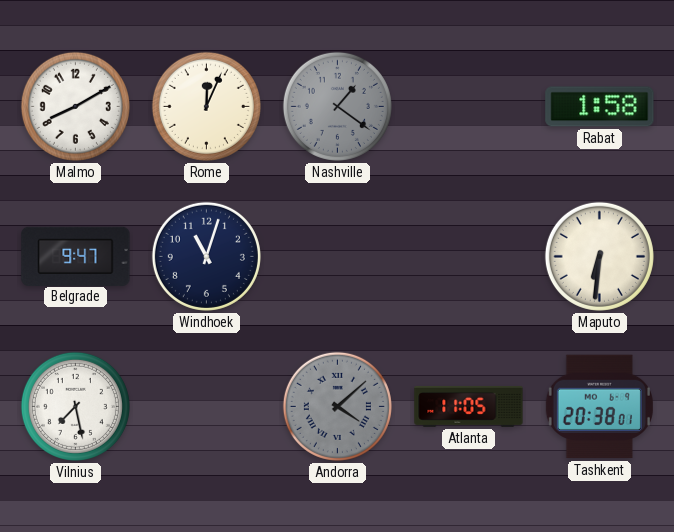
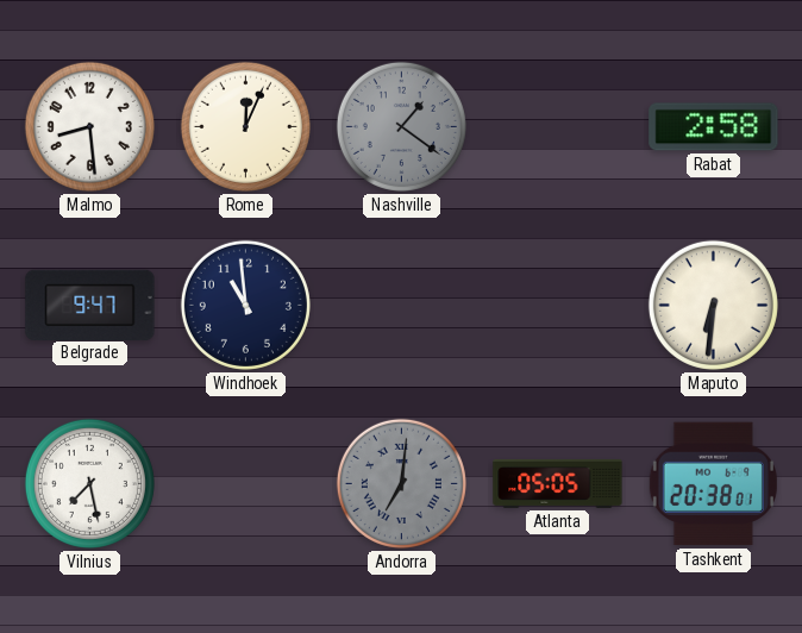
Malmo: 8:10 -> 8:29 (89, 126)
Rabat: 1:58 -> 2:58 (714, 127)
Windhoek: 11:03 -> 10:59 (245, 305)
Andorra: 4:08 -> 7:01 (401, 483)
Atlanta: 11:05 -> 05:05 (558, 483)
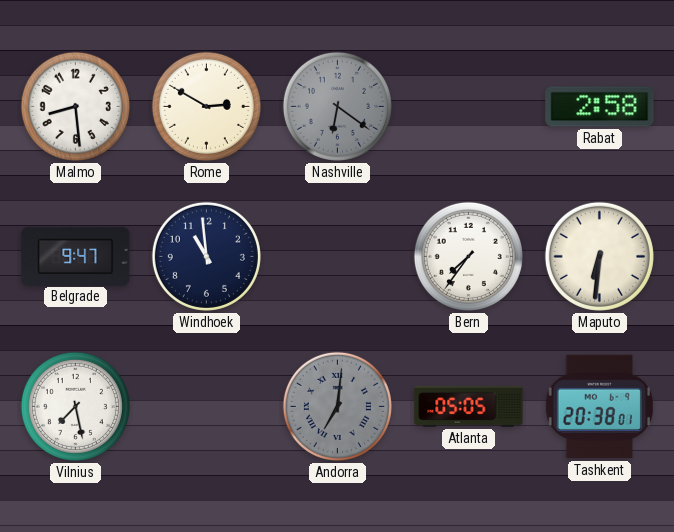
Rome: 12:04 -> 2:50 (206, 106)
Nashville: 1:21 -> 6:21 (337, 106)
Bern: none -> 7:36 (468, 256)
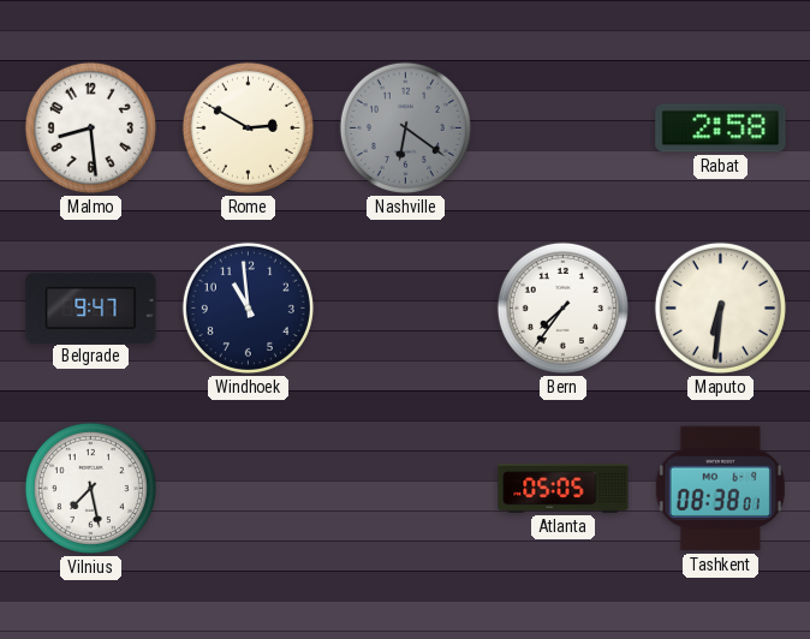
Andorra: 7:01 -> none (337, 406)
Tashkent: 20:38 -> 08:38 (720, 489)
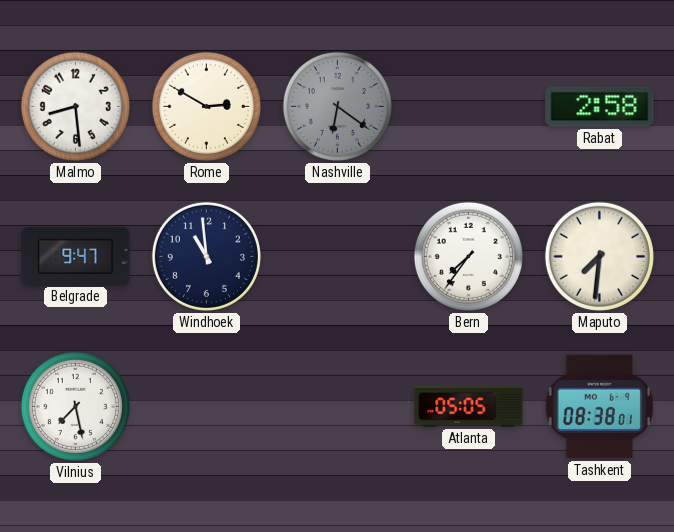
Maputo: 6:31 -> 7:31 (599, 256)
